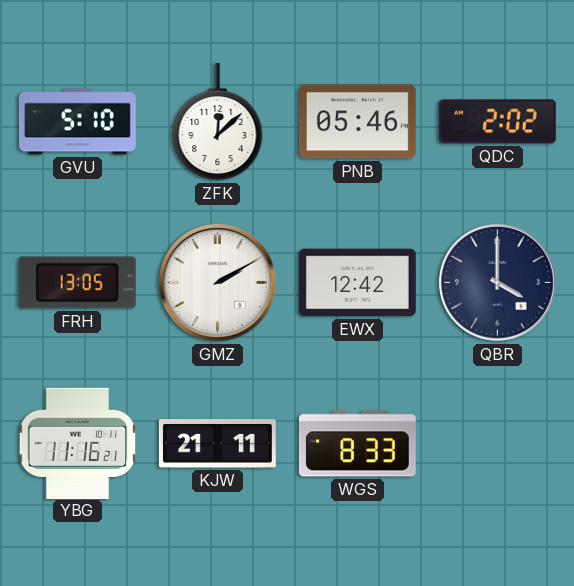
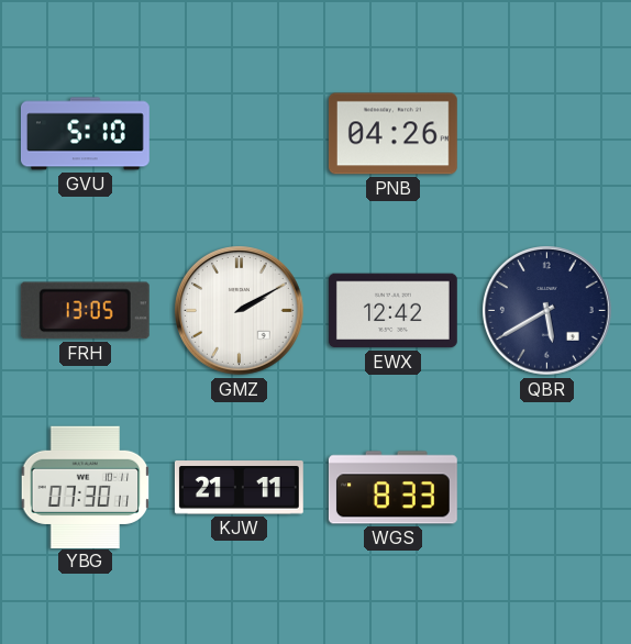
ZFK: 12:08 -> none (218, 122)
PNB: 05:46 -> 04:26 (392, 134)
QDC: 2:02 -> none (497, 122)
QBR: 4:00 -> 5:40 (547, 311)
YBG: 11:16 -> 07:30 (86, 487)
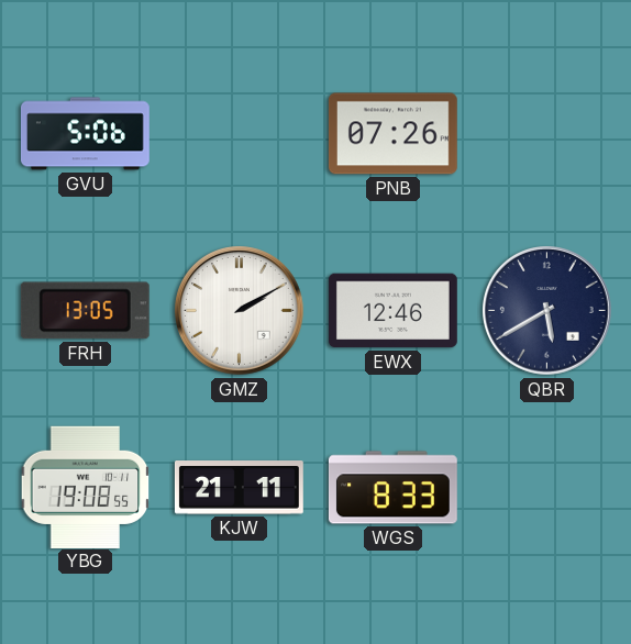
GVU: 5:10 -> 5:06 (85, 134)
PNB: 04:26 -> 07:26 (392, 134)
EWX: 12:42 -> 12:46 (392, 311)
YBG: 07:30 -> 19:08 (86, 487)
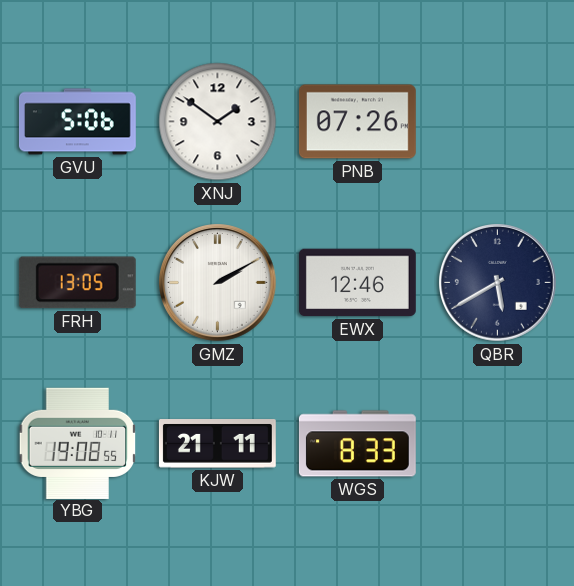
XNJ: none -> 1:51 (218, 122)
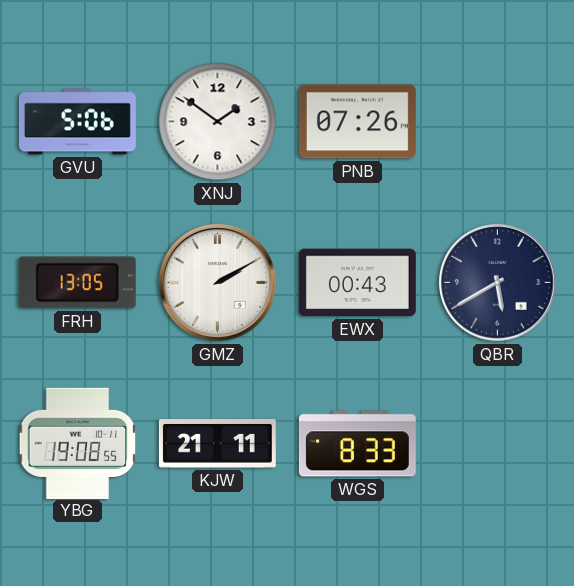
EWX: 12:46 -> 00:43 (357, 283)
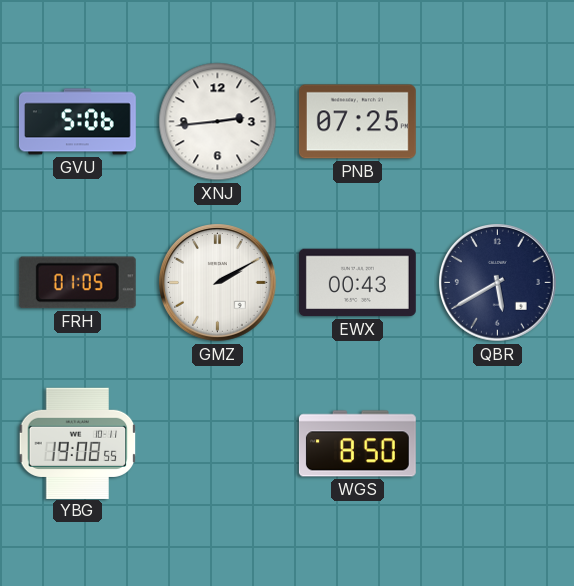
XNJ: 1:51 -> 2:44 (218, 122)
PNB: 07:26 -> 07:25 (357, 122)
FRH: 13:05 -> 01:05 (77, 283)
KJW: 21:11 -> none (217, 444)
WGS: 8:33 -> 8:50 (357, 444)
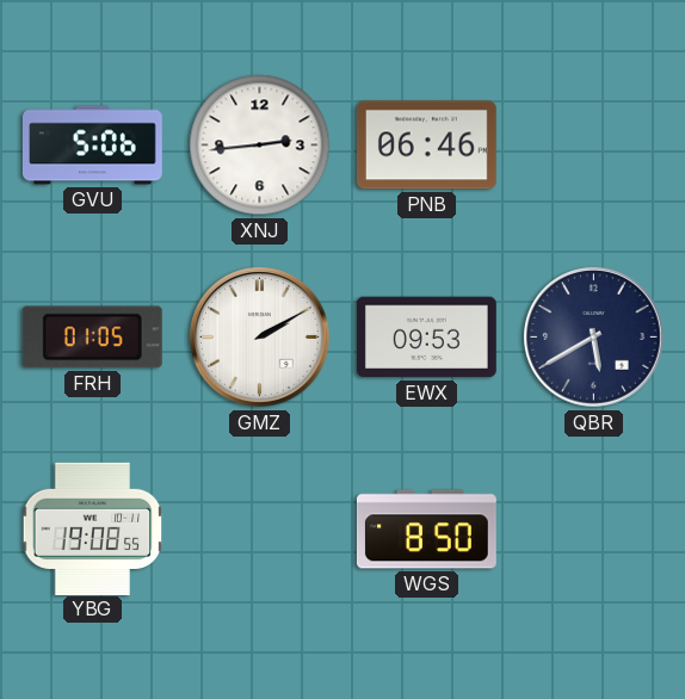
PNB: 07:25 -> 06:46 (426, 146)
EWX: 00:43 -> 09:53 (426, 338)
